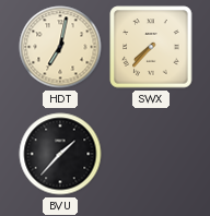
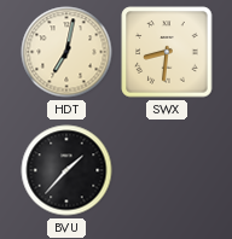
SWX: 7:37 -> 8:31 (167, 52)
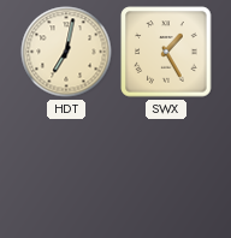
SWX: 8:31 -> 1:25 (166, 52)
BVU: 1:37 -> none (66, 170)
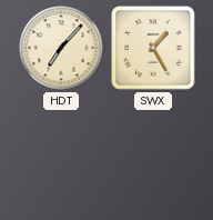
HDT: 7:02 -> 7:07 (61, 48)
